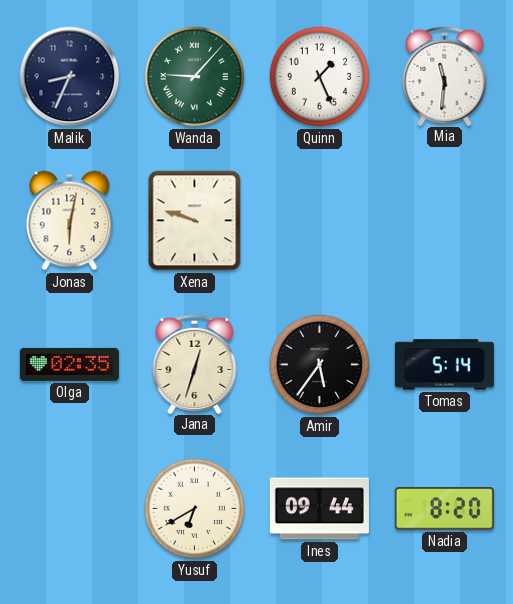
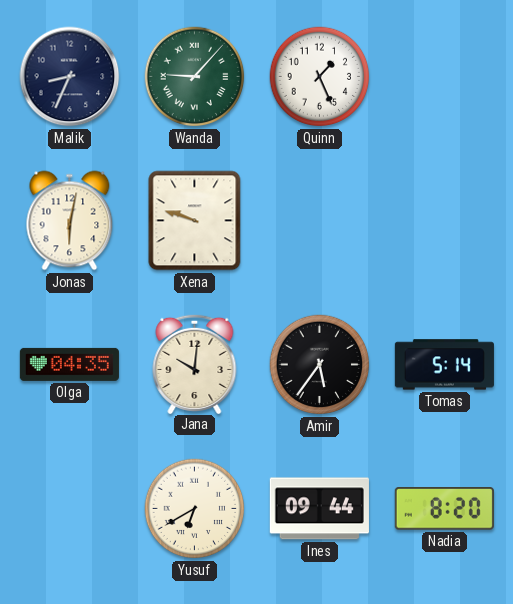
Mia: 11:31 -> none (445, 75)
Olga: 02:35 -> 04:35 (69, 364)
Jana: 12:33 -> 10:01 (195, 363)
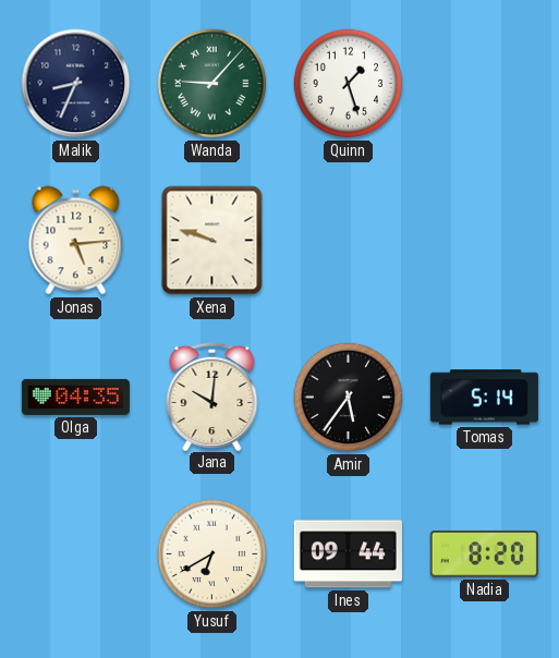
Quinn: 1:26 -> 1:27 (349, 84)
Jonas: 6:02 -> 5:14 (76, 241)
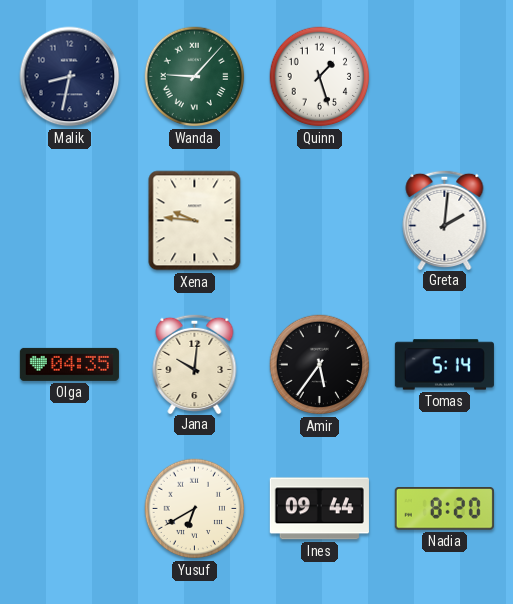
Malik: 8:34 -> 8:32 (70, 77)
Jonas: 5:14 -> none (76, 241)
Xena: 9:48 -> 9:46 (195, 221)
Greta: none -> 2:01 (445, 219)
